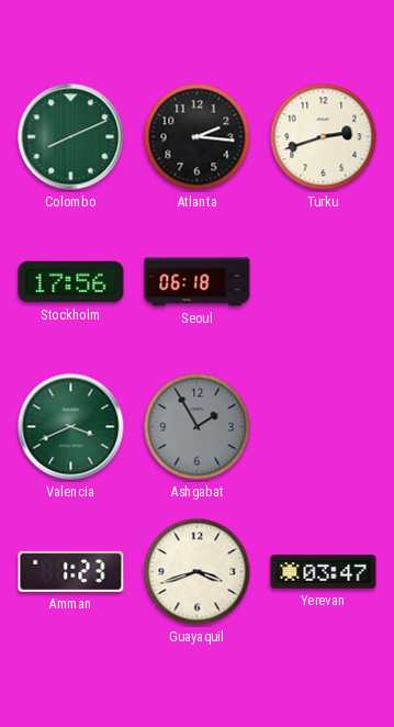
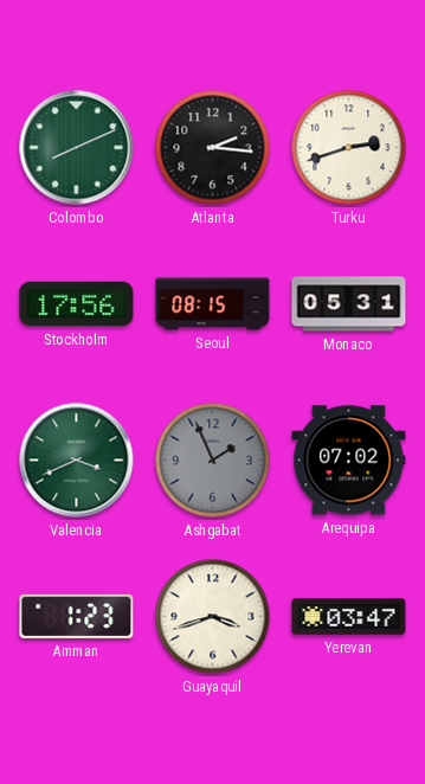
Seoul: 06:18 -> 08:15 (213, 304)
Monaco: none -> 05:31 (349, 304)
Ashgabat: 1:55 -> 1:56 (213, 461)
Arequipa: none -> 07:02 (349, 461)
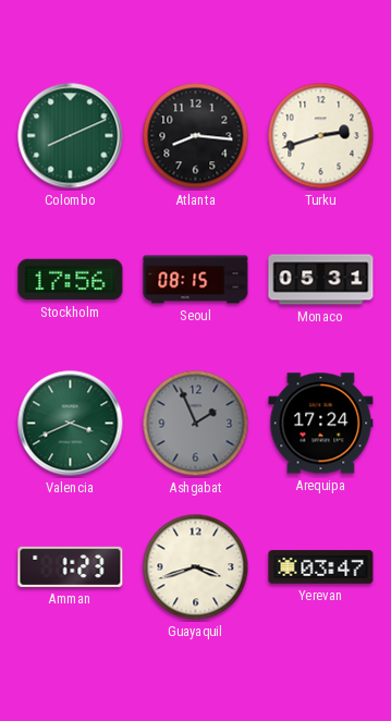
Atlanta: 2:16 -> 8:16 (196, 136)
Arequipa: 07:02 -> 17:24 (321, 424)
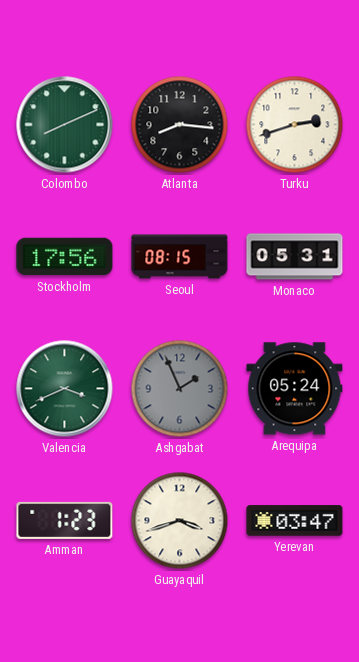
Arequipa: 17:24 -> 05:24 (295, 389)
